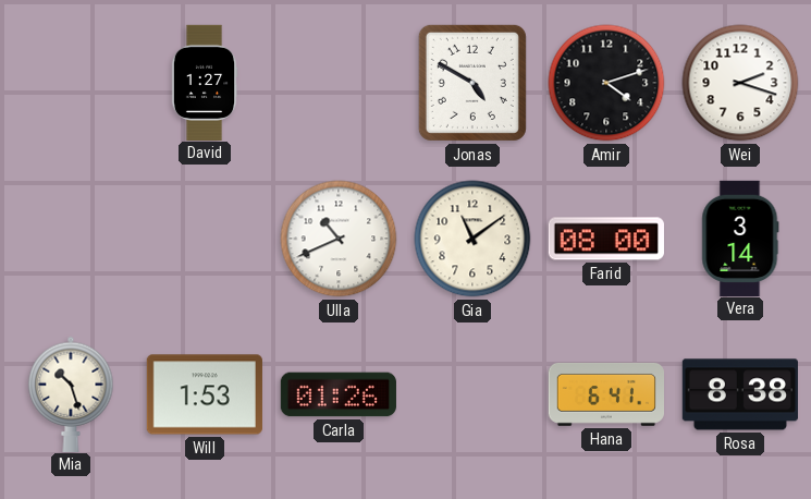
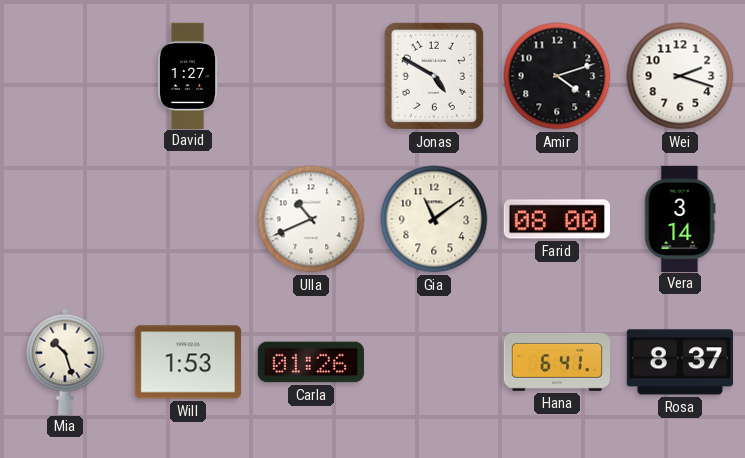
Rosa: 8:38 -> 8:37 (680, 362)
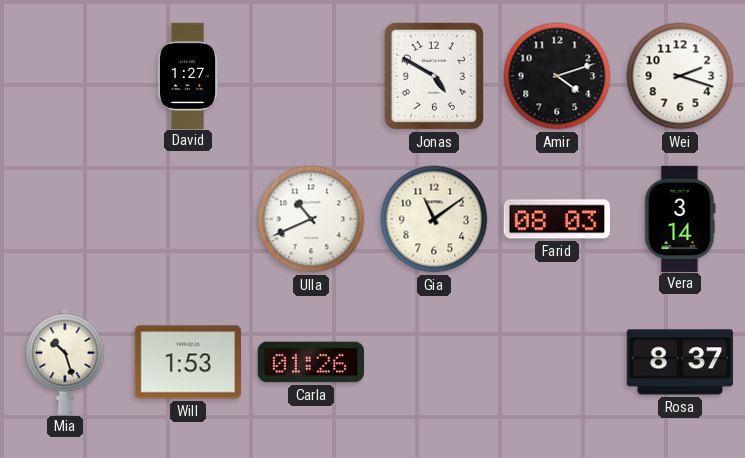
Farid: 08:00 -> 08:03 (557, 219)
Hana: 6:41 -> none (556, 362)
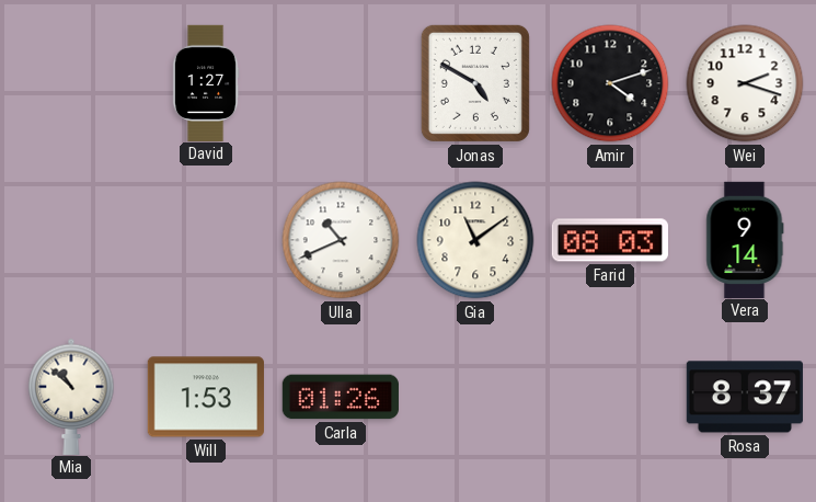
Vera: 3:14 -> 9:14 (745, 239)
Mia: 10:27 -> 10:52 (71, 396)
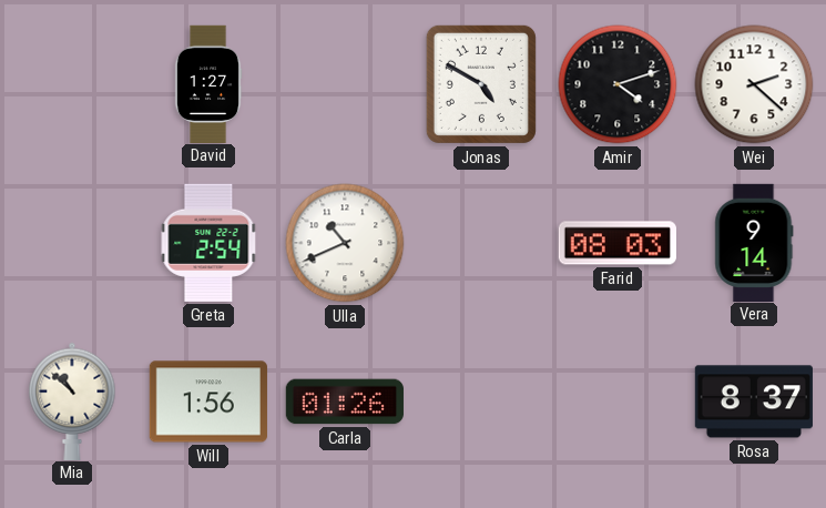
Wei: 2:18 -> 2:22 (754, 84)
Greta: none -> 2:54 (208, 243)
Gia: 11:09 -> none (475, 240)
Will: 1:53 -> 1:56 (208, 402)
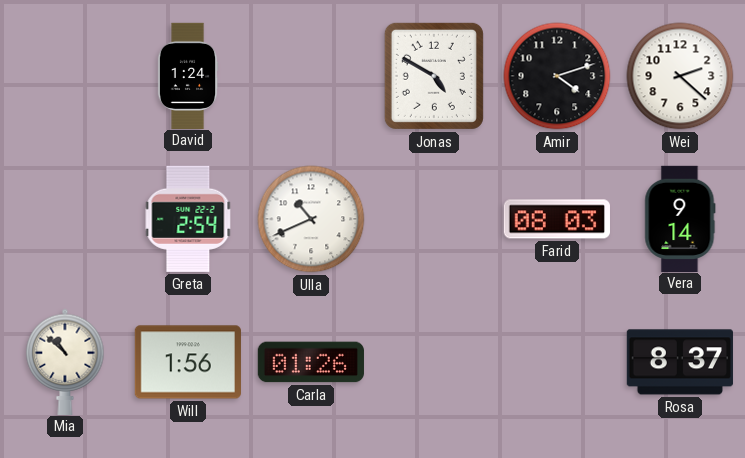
David: 1:27 -> 1:24 (188, 75)
